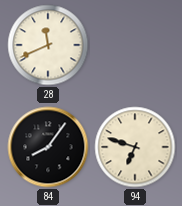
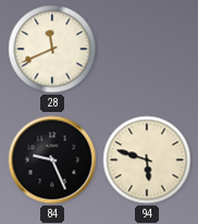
84: 8:06 -> 9:26 (52, 160)
94: 6:48 -> 5:48 (147, 160)
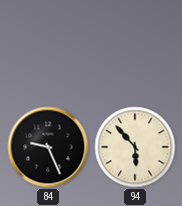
28: 11:41 -> none (52, 49)
94: 5:48 -> 5:53 (135, 147)
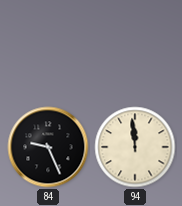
94: 5:53 -> 11:59 (135, 147)
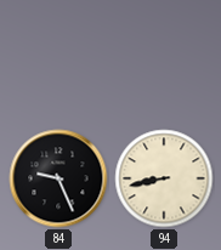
94: 11:59 -> 8:43 (164, 178)
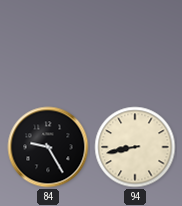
84: 9:26 -> 9:25 (48, 147)
